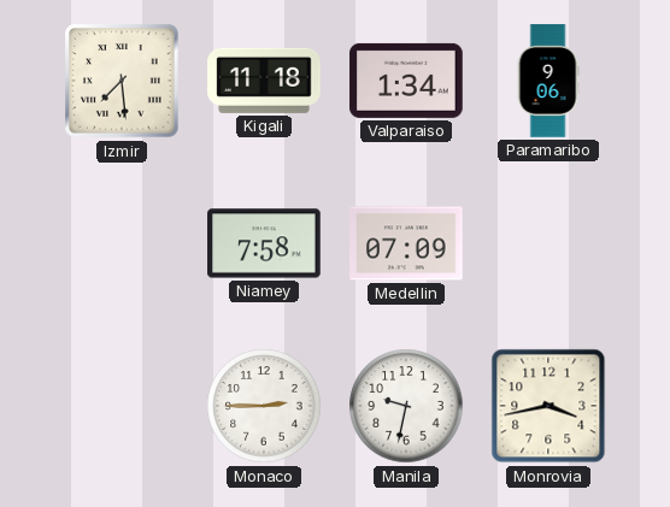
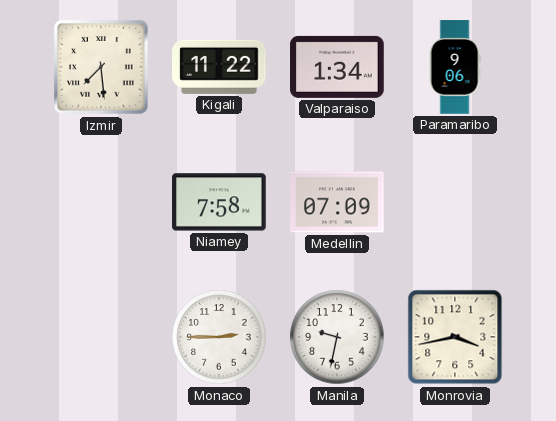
Kigali: 11:18 -> 11:22 (219, 67)
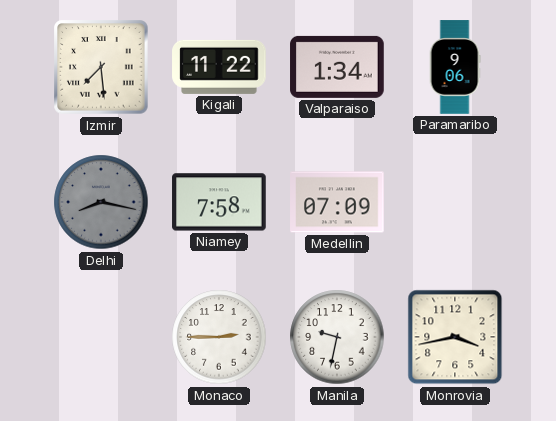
Delhi: none -> 8:17 (101, 202)
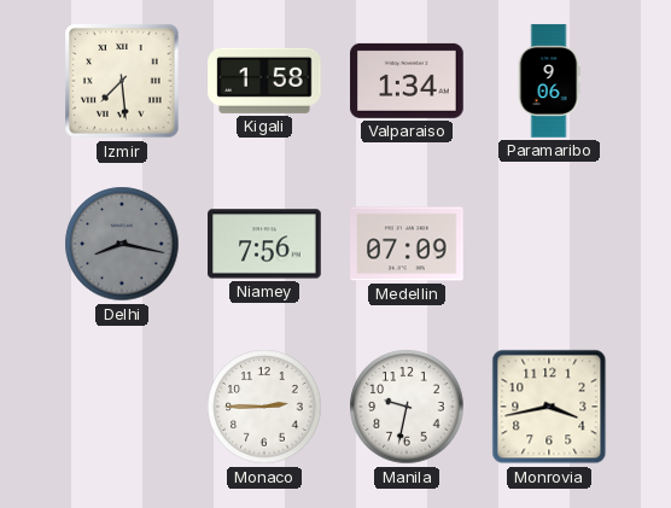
Kigali: 11:22 -> 1:58 (264, 81)
Niamey: 7:58 -> 7:56 (264, 244)
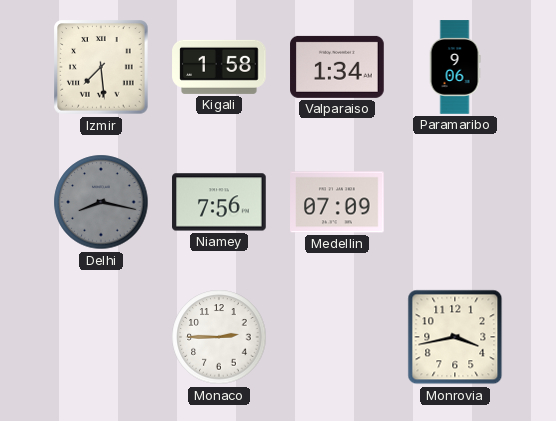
Manila: 9:32 -> none (407, 407)
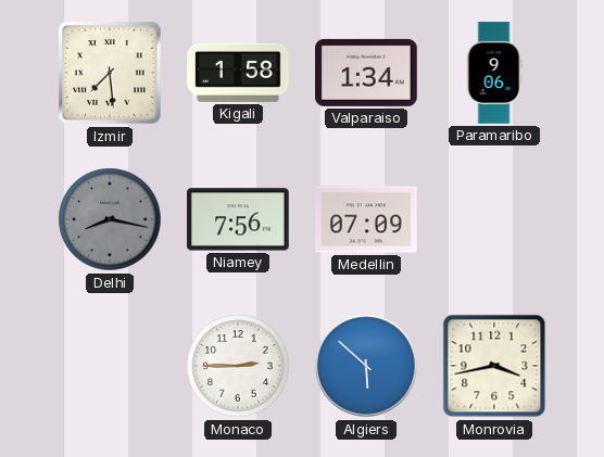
Algiers: none -> 5:52 (366, 366)
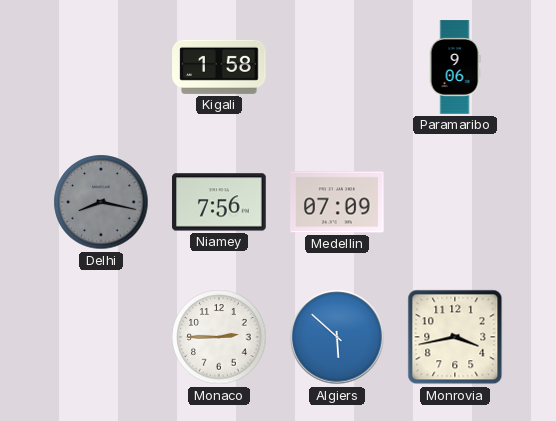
Izmir: 7:29 -> none (110, 73)
Valparaiso: 1:34 -> none (366, 73)
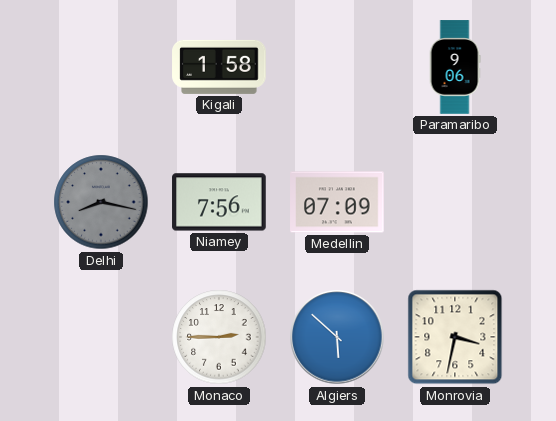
Monrovia: 3:43 -> 3:32 (455, 337)
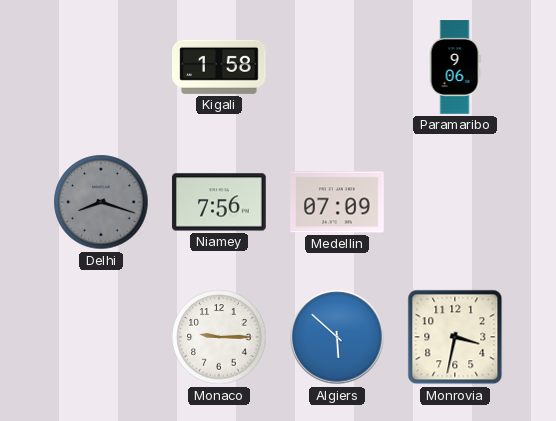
Delhi: 8:17 -> 8:18 (101, 202)
Monaco: 2:45 -> 9:15 (219, 337)
